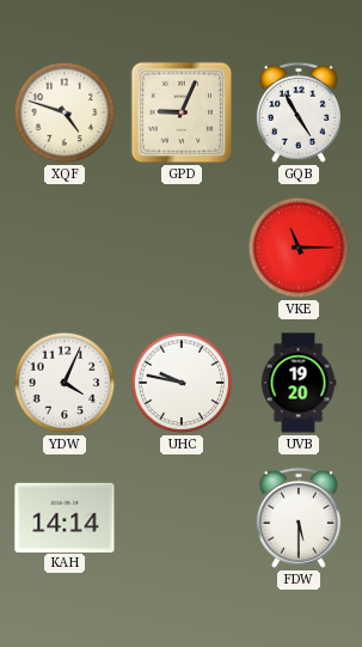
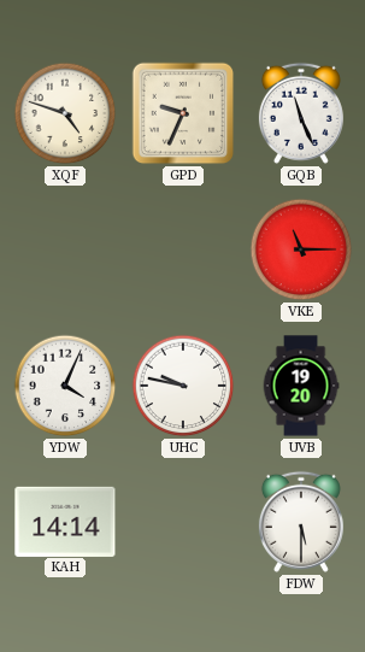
GPD: 9:04 -> 9:34 (183, 113)
GQB: 4:55 -> 11:26 (301, 113)
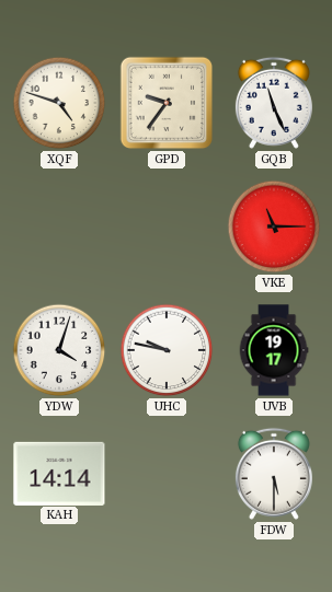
GPD: 9:34 -> 9:36 (167, 103)
YDW: 4:04 -> 4:03 (59, 350)
UVB: 19:20 -> 19:17 (274, 350)
